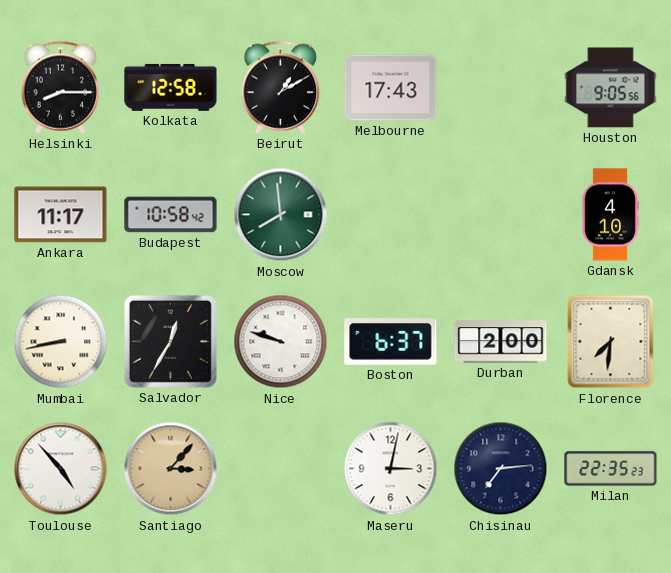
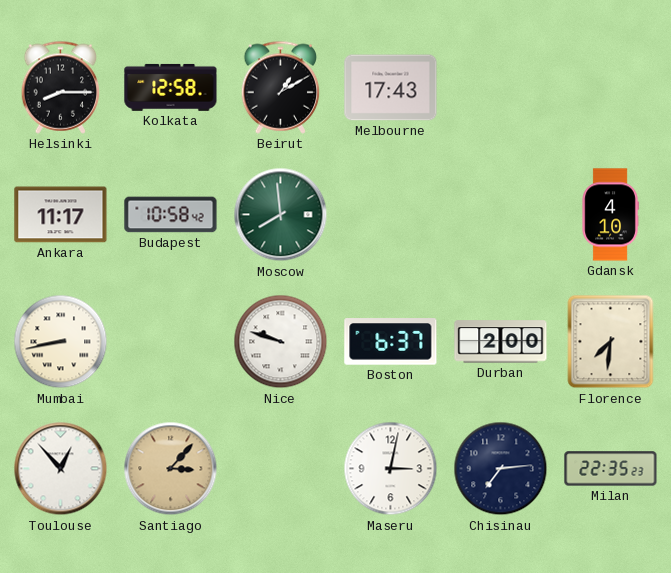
Houston: 9:05 -> none (611, 88)
Salvador: 12:35 -> none (170, 341)
Toulouse: 4:53 -> 12:53 (61, 469)
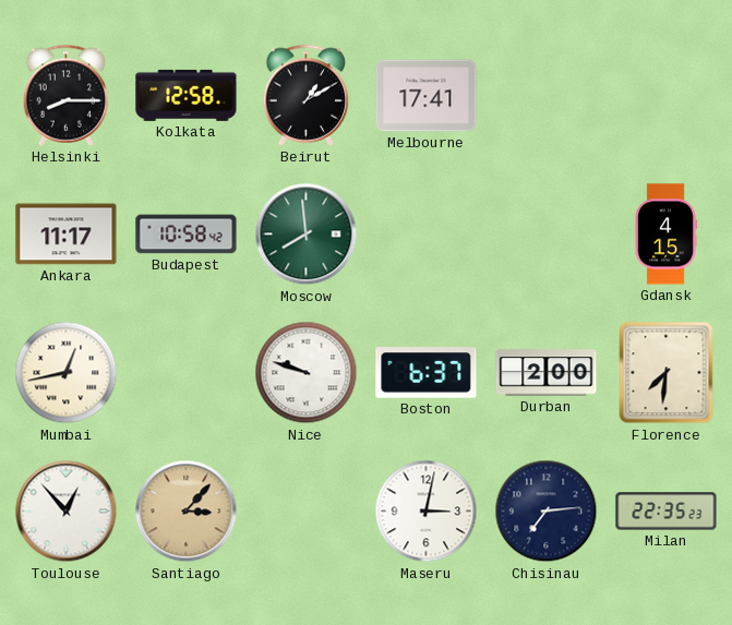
Melbourne: 17:43 -> 17:41 (427, 96)
Gdansk: 4:10 -> 4:15 (665, 235)
Mumbai: 8:43 -> 12:43 (67, 373)
